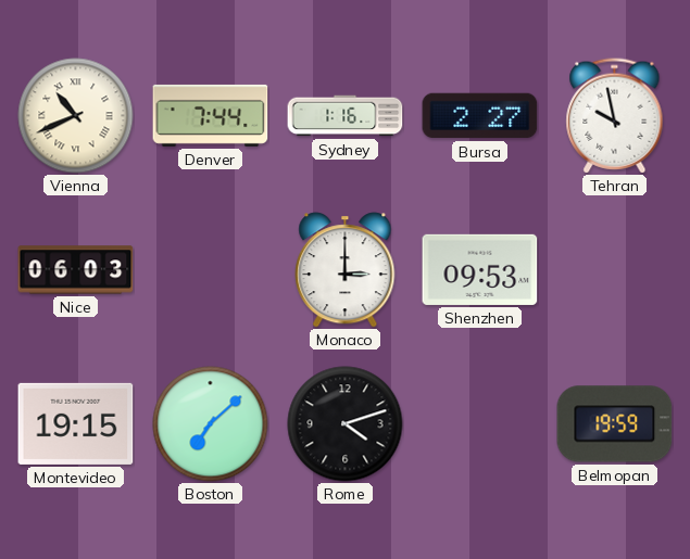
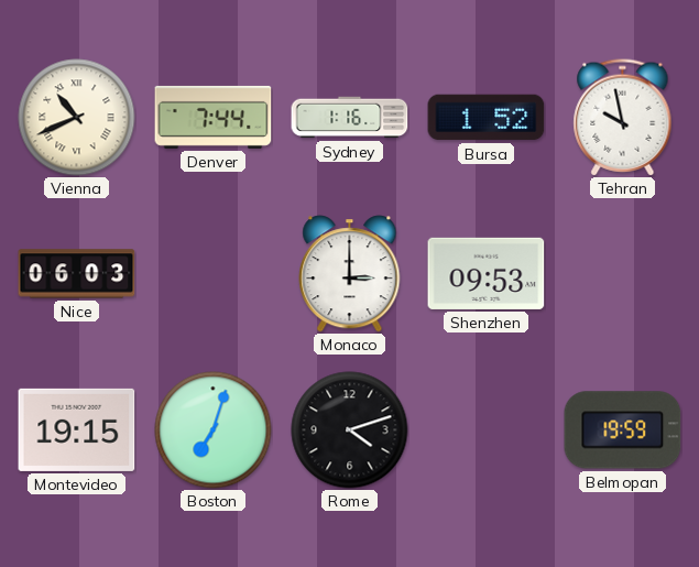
Bursa: 2:27 -> 1:52 (487, 118)
Boston: 7:08 -> 7:03 (214, 430)
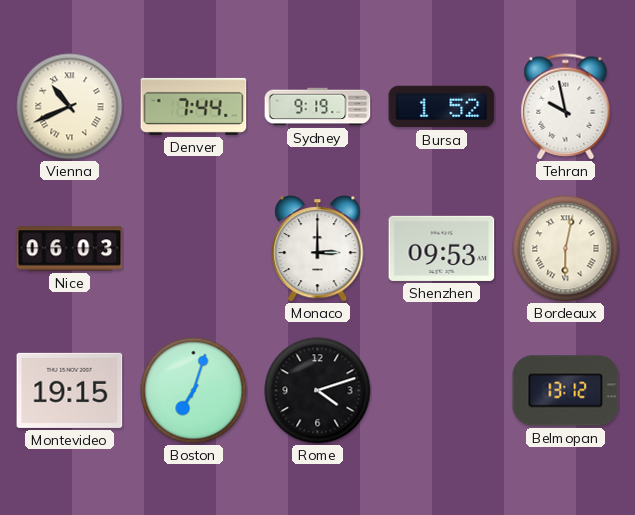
Sydney: 1:16 -> 9:19 (318, 107)
Bordeaux: none -> 6:02 (566, 249)
Belmopan: 19:59 -> 13:12 (566, 391)
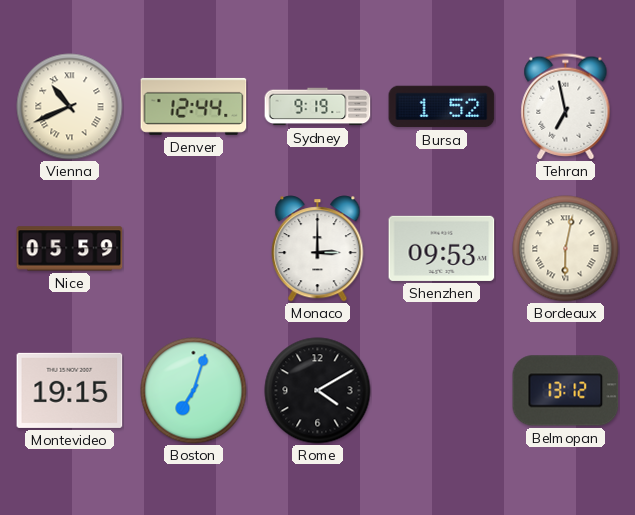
Denver: 7:44 -> 12:44 (194, 106)
Tehran: 9:58 -> 6:58 (566, 107)
Nice: 06:03 -> 05:59 (70, 249)
Rome: 4:12 -> 4:10 (318, 391)
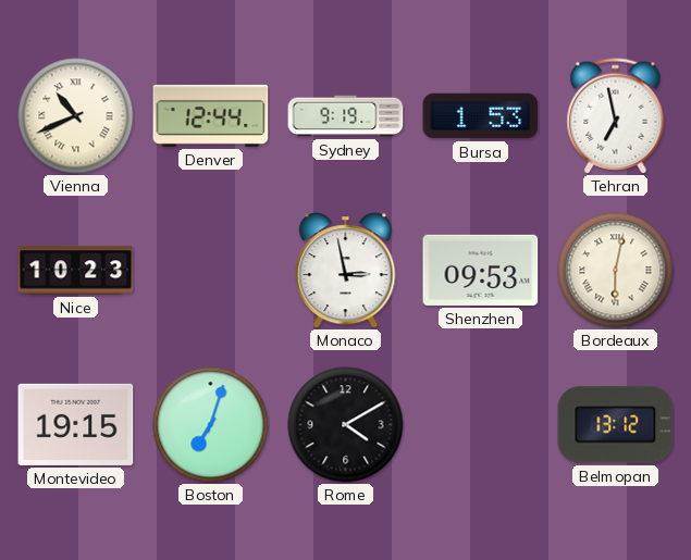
Bursa: 1:52 -> 1:53 (481, 116)
Nice: 05:59 -> 10:23 (76, 271)
Monaco: 3:00 -> 2:58 (346, 271)
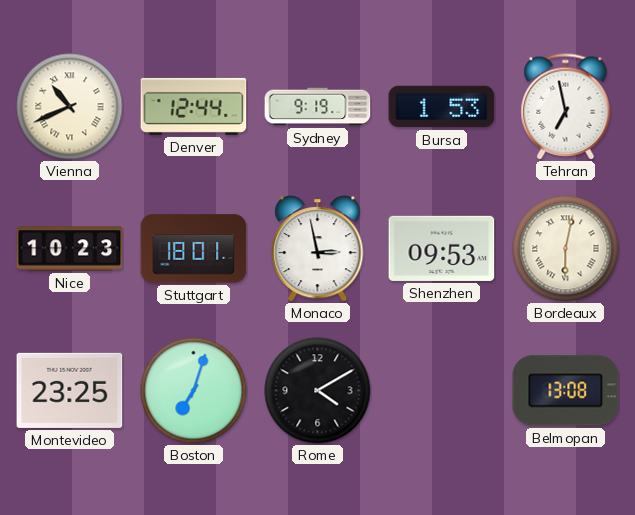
Stuttgart: none -> 18:01 (194, 249)
Montevideo: 19:15 -> 23:25 (70, 390)
Belmopan: 13:12 -> 13:08 (566, 391)
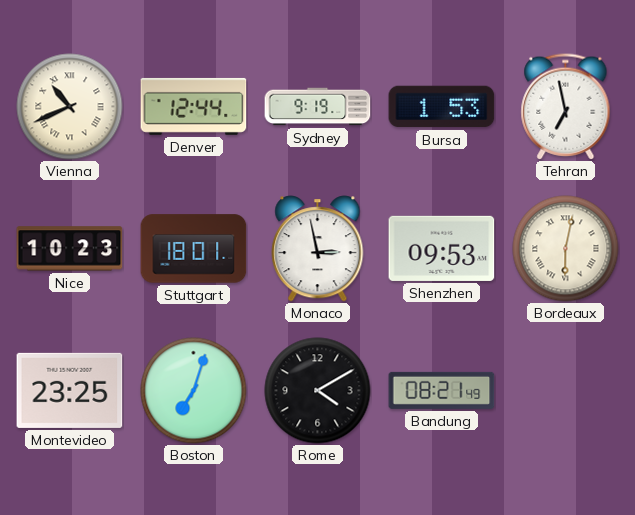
Bandung: none -> 08:21 (442, 390)
Belmopan: 13:08 -> none (566, 391)
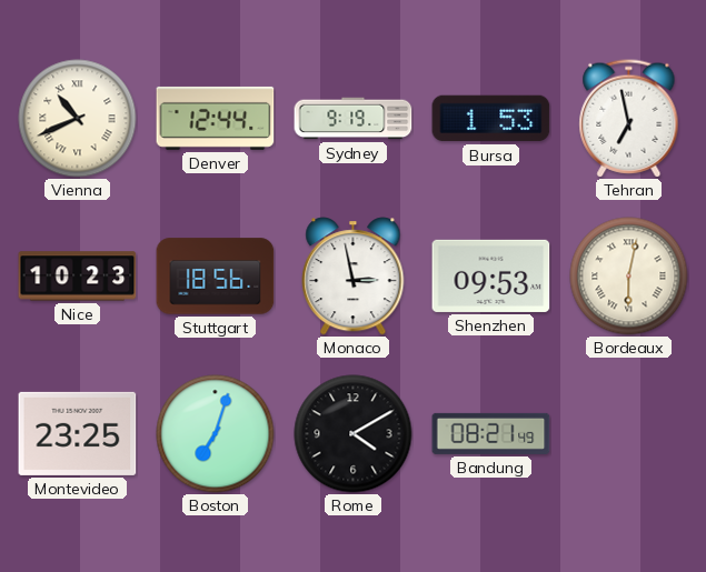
Stuttgart: 18:01 -> 18:56 (216, 277)
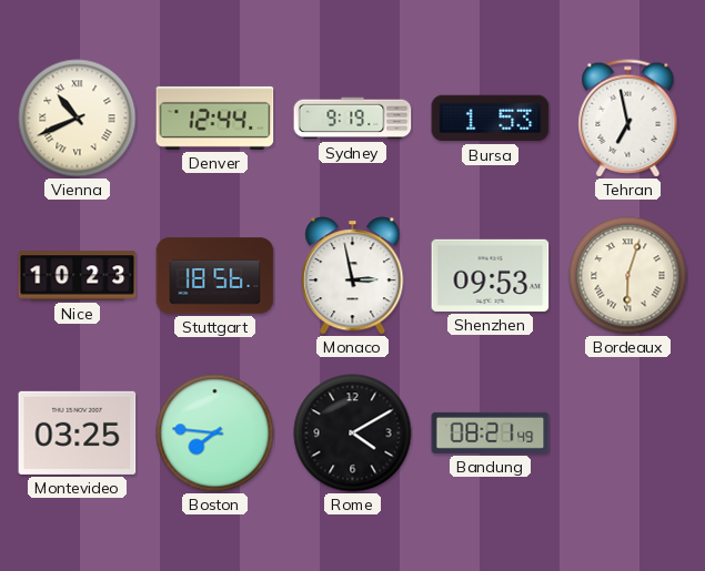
Bordeaux: 6:02 -> 6:03 (628, 276)
Montevideo: 23:25 -> 03:25 (78, 432)
Boston: 7:03 -> 7:46 (215, 434)
